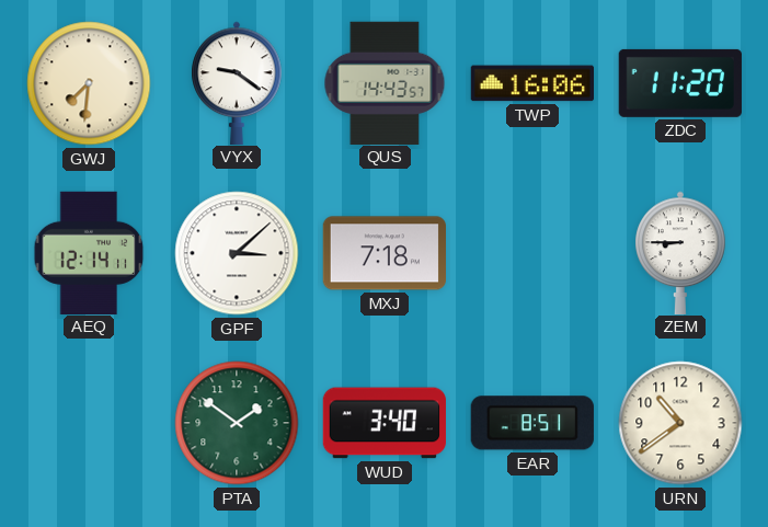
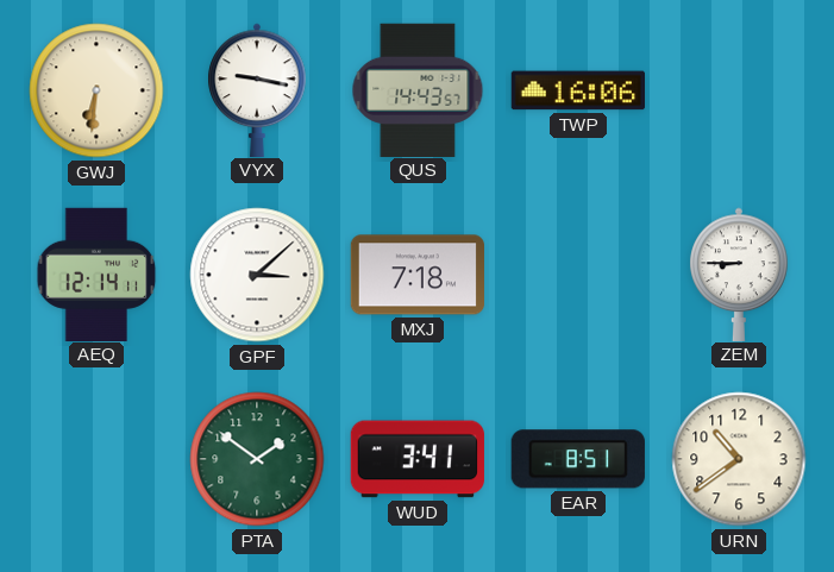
GWJ: 7:31 -> 6:31 (96, 90)
VYX: 9:21 -> 9:17 (257, 89)
ZDC: 11:20 -> none (680, 83)
WUD: 3:40 -> 3:41 (418, 459)
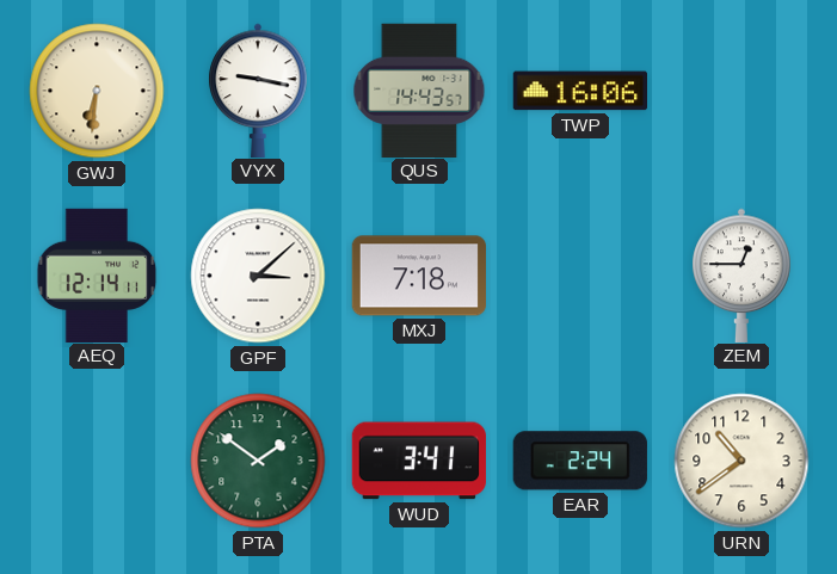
ZEM: 8:45 -> 12:45 (741, 274)
EAR: 8:51 -> 2:24 (580, 461)
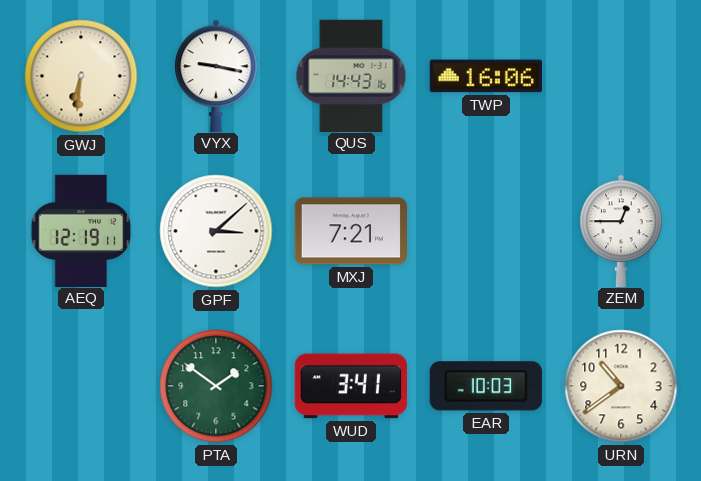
QUS: 14:43:57 -> 14:43:16 (351, 75)
AEQ: 12:14 -> 12:19 (81, 230)
MXJ: 7:18 -> 7:21 (350, 231)
EAR: 2:24 -> 10:03 (486, 386)
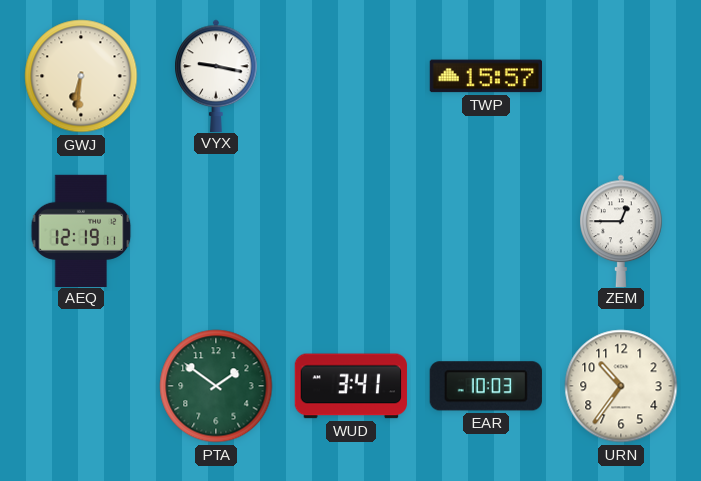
QUS: 14:43 -> none (351, 75)
TWP: 16:06 -> 15:57 (485, 76)
GPF: 3:08 -> none (216, 231)
MXJ: 7:21 -> none (350, 231)
URN: 10:39 -> 10:36 (621, 386)
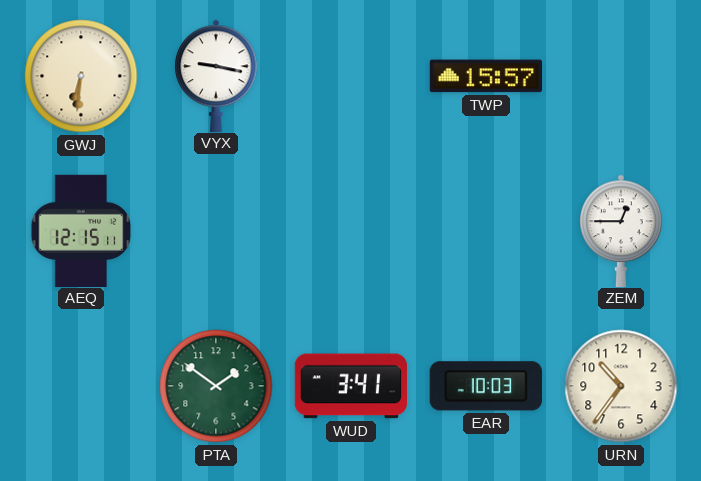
AEQ: 12:19 -> 12:15 (81, 230)
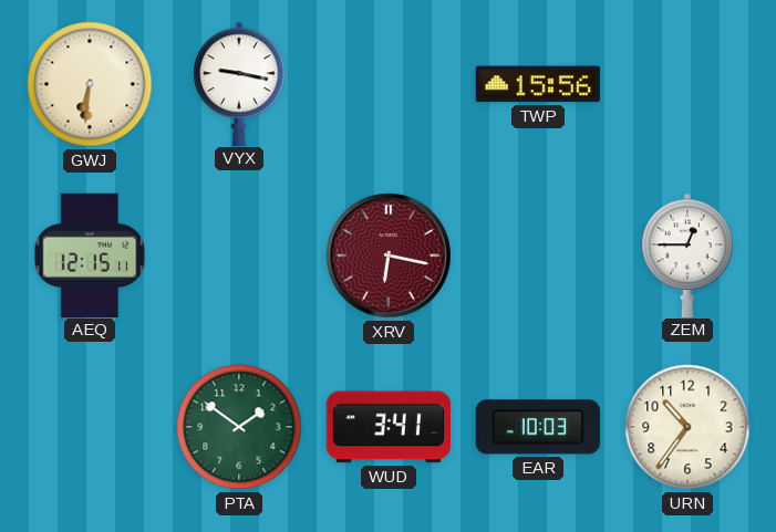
TWP: 15:57 -> 15:56 (537, 84)
XRV: none -> 6:17 (390, 257)
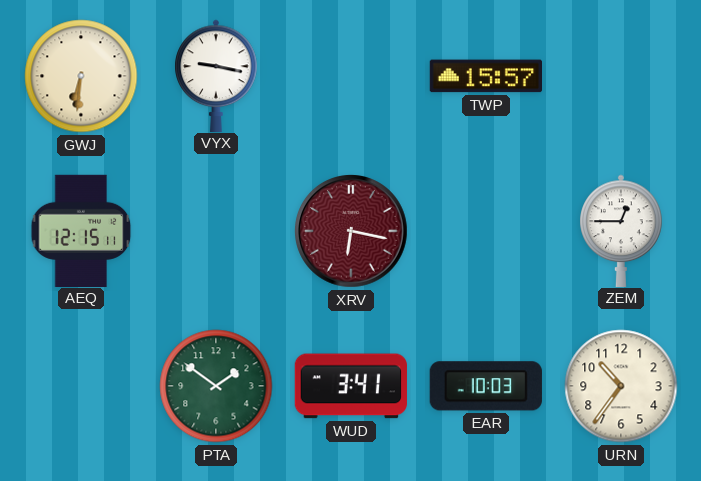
TWP: 15:56 -> 15:57 (485, 76)
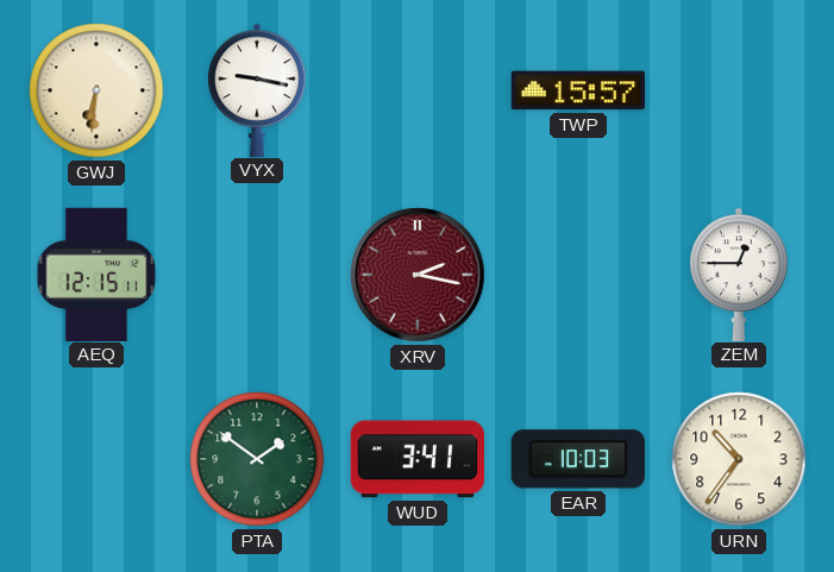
XRV: 6:17 -> 2:17 (419, 276)
